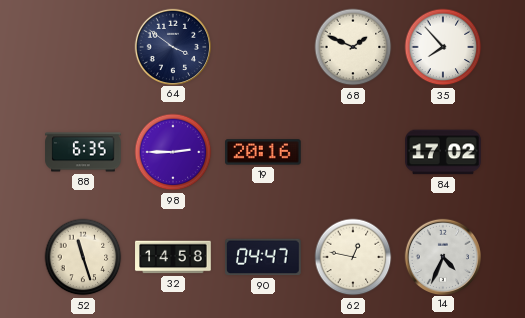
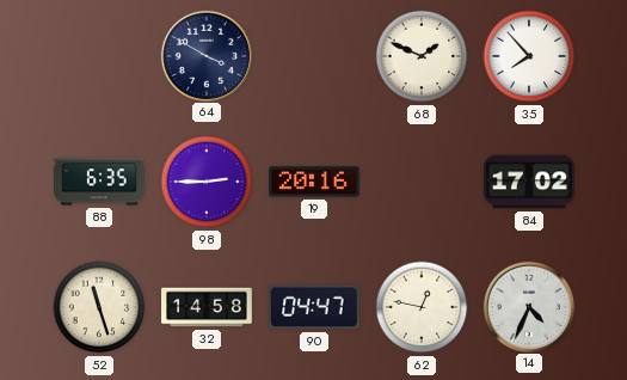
64: 3:51 -> 3:50 (205, 55)
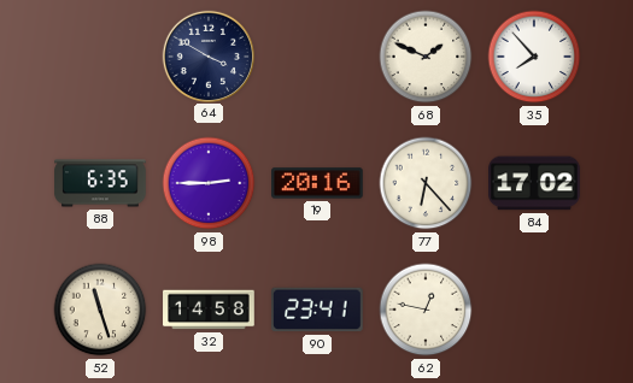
77: none -> 6:23 (426, 183)
90: 04:47 -> 23:41 (318, 310)
14: 4:34 -> none (528, 306)
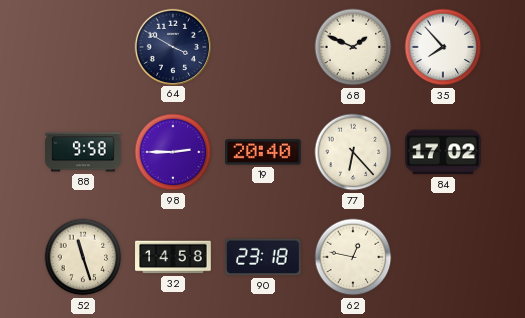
88: 6:35 -> 9:58 (83, 152)
19: 20:16 -> 20:40 (264, 152)
90: 23:41 -> 23:18 (264, 257)
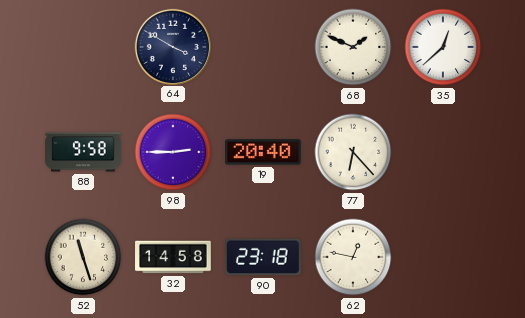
35: 7:53 -> 12:38 (443, 47)
84: 17:02 -> none (443, 152)
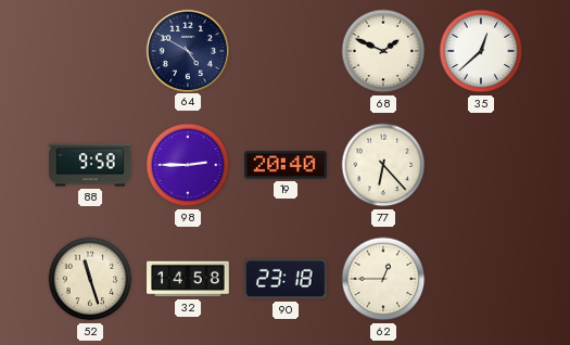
64: 3:50 -> 4:50 (187, 50)
62: 12:47 -> 12:45 (383, 279)
